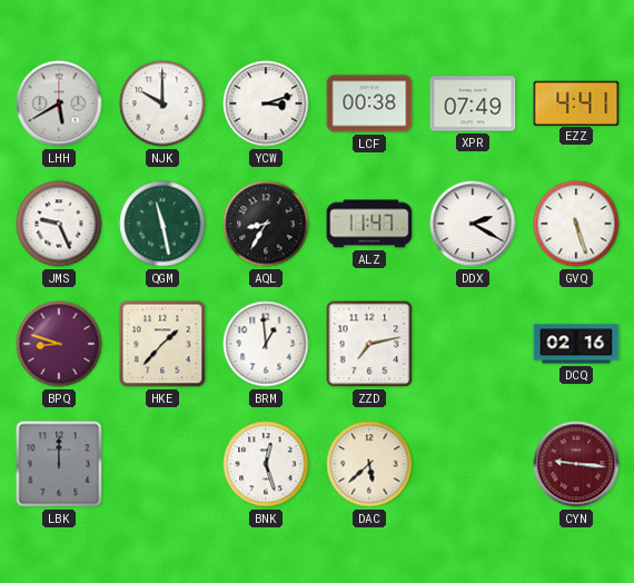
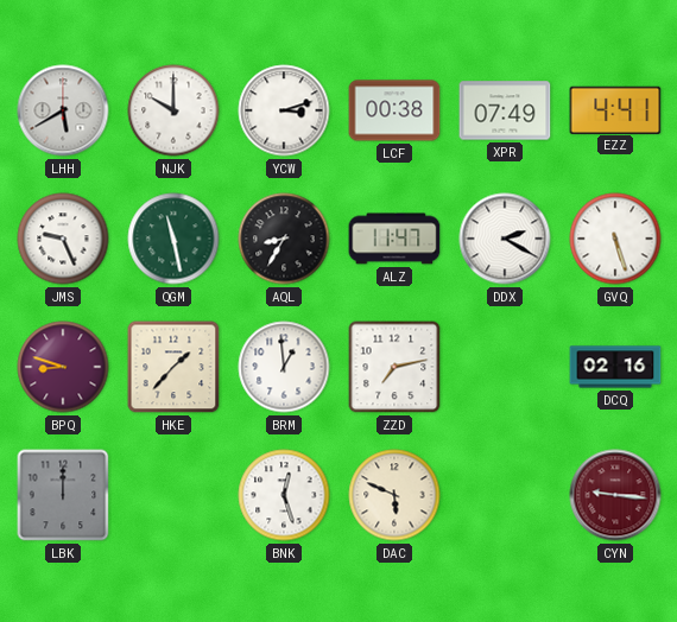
DAC: 5:38 -> 5:49 (394, 495)
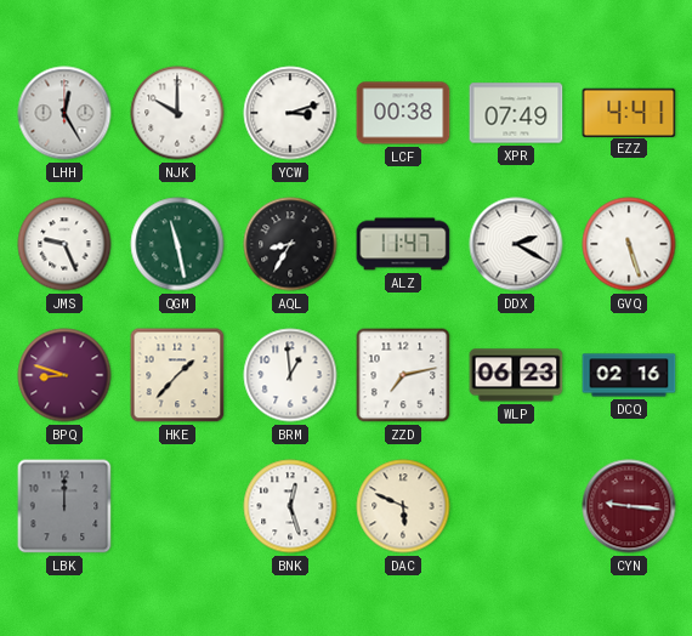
LHH: 5:40 -> 12:25 (64, 113)
WLP: none -> 06:23 (516, 375)
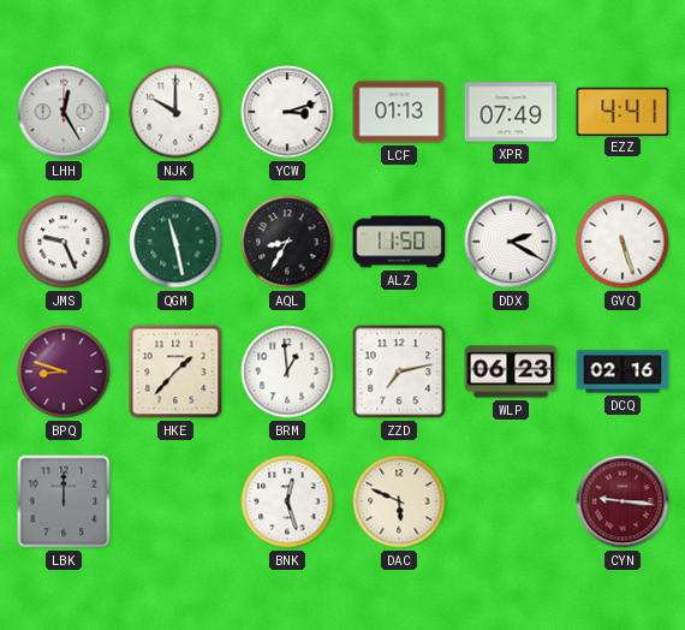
LCF: 00:38 -> 01:13 (399, 112)
ALZ: 11:47 -> 11:50 (399, 242)
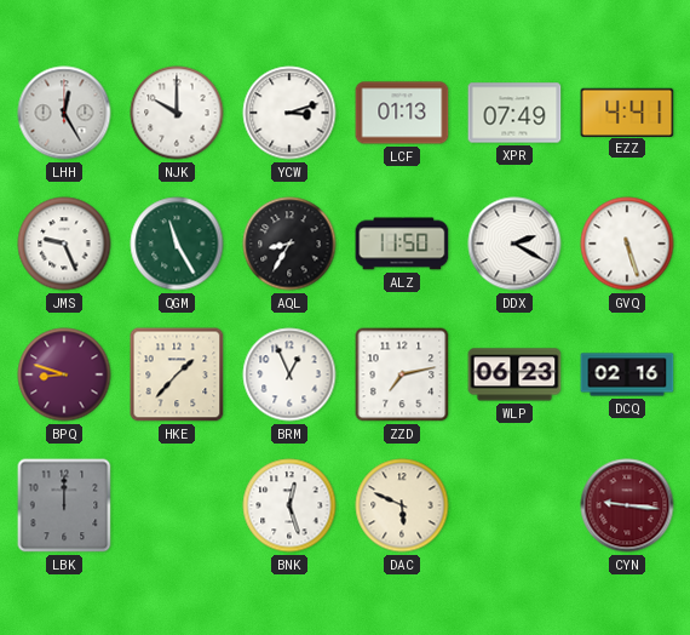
QGM: 11:28 -> 11:25 (177, 244)
BRM: 12:59 -> 12:56 (289, 374)
